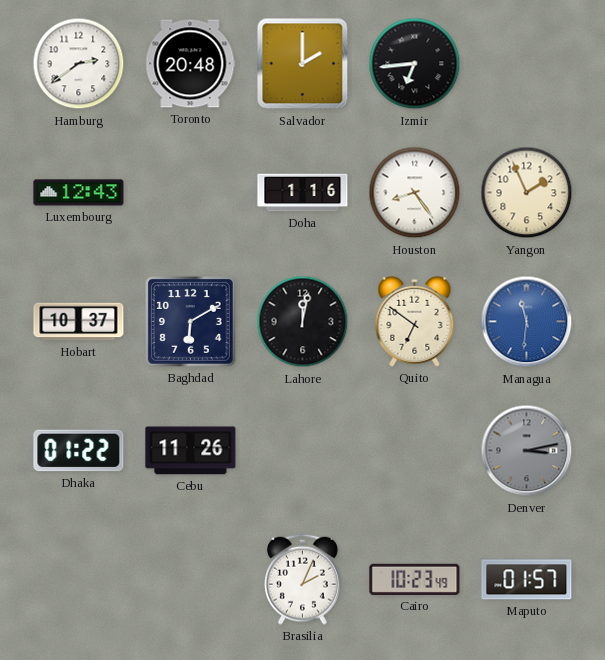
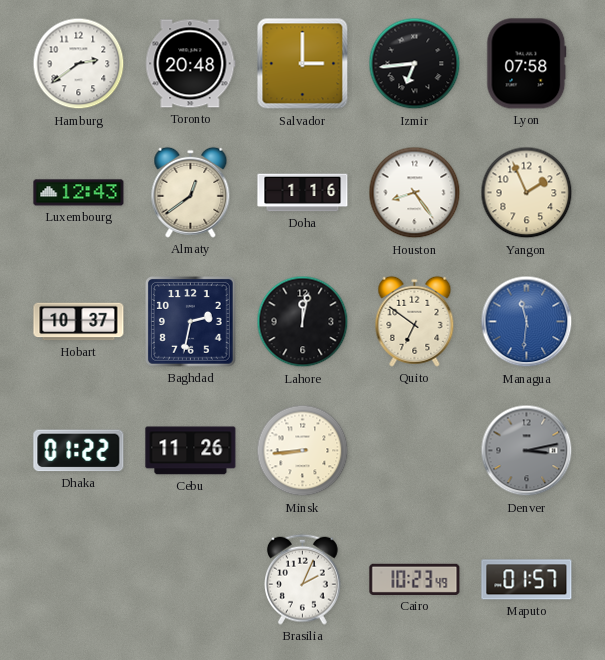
Salvador: 2:00 -> 3:00 (303, 64)
Lyon: none -> 07:58 (527, 64)
Almaty: none -> 12:39 (191, 192)
Baghdad: 6:10 -> 2:32 (191, 322)
Minsk: none -> 8:44 (303, 451)
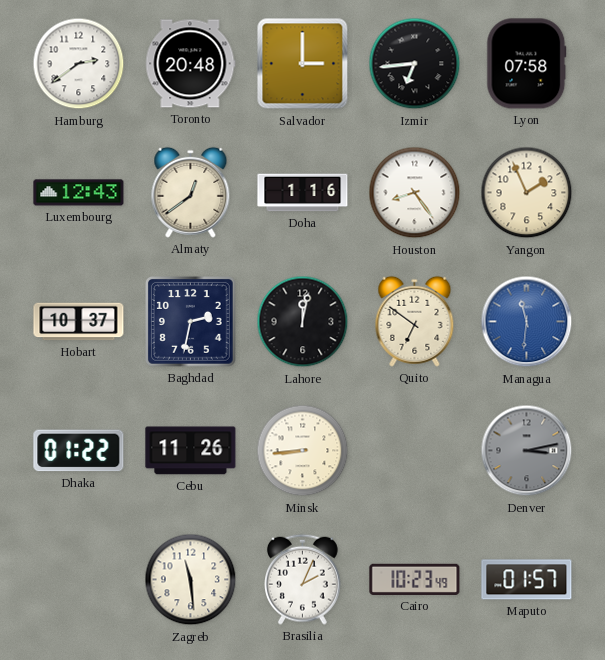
Zagreb: none -> 11:29 (191, 580)
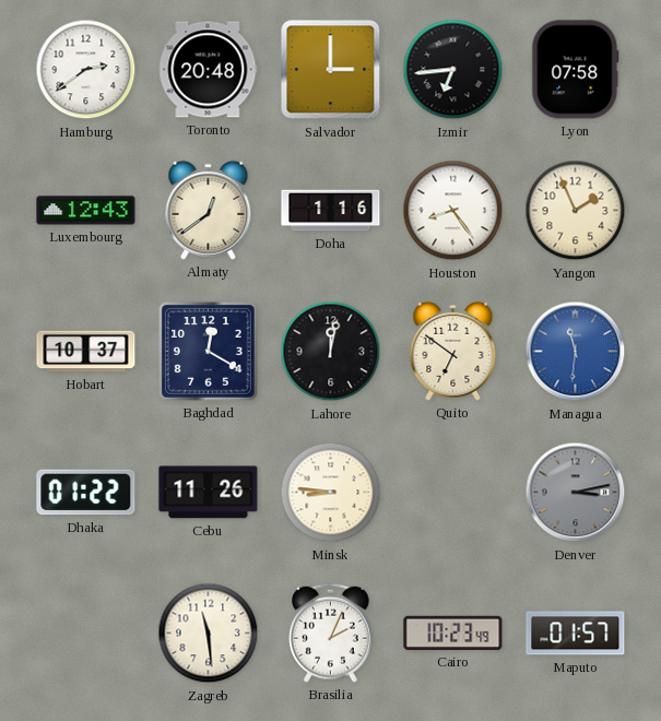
Baghdad: 2:32 -> 12:20 (209, 352)
Minsk: 8:44 -> 8:46 (331, 493)
